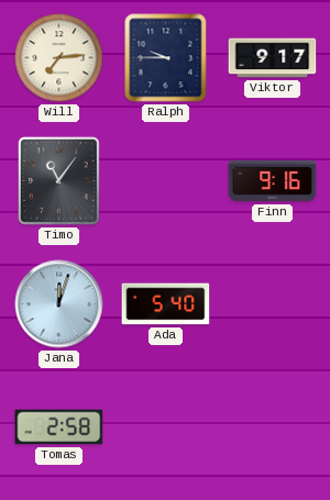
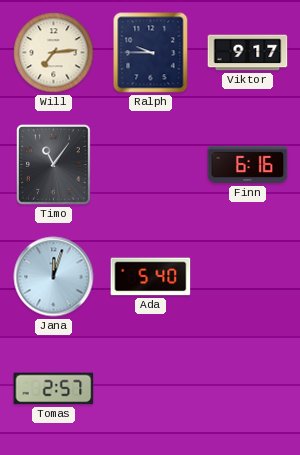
Finn: 9:16 -> 6:16 (248, 165)
Tomas: 2:58 -> 2:57 (54, 389)
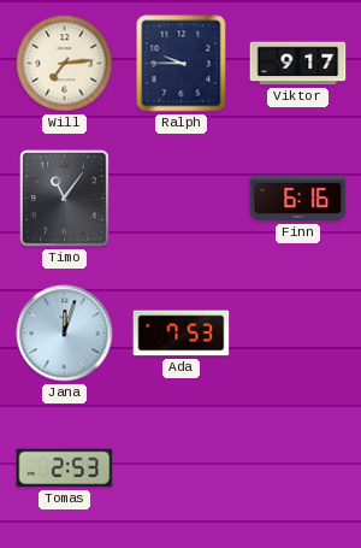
Ada: 5:40 -> 7:53 (182, 334)
Tomas: 2:57 -> 2:53 (65, 469)
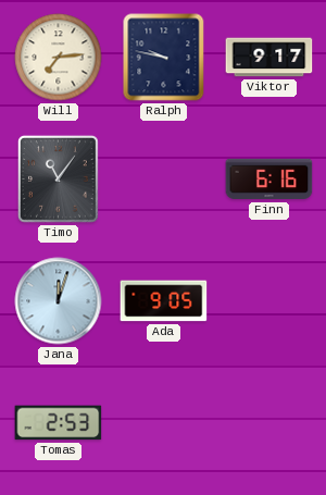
Ralph: 9:45 -> 9:47 (164, 58)
Ada: 7:53 -> 9:05 (164, 301)
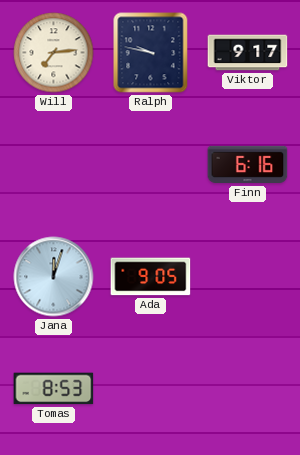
Timo: 11:06 -> none (59, 180)
Tomas: 2:53 -> 8:53 (54, 389)
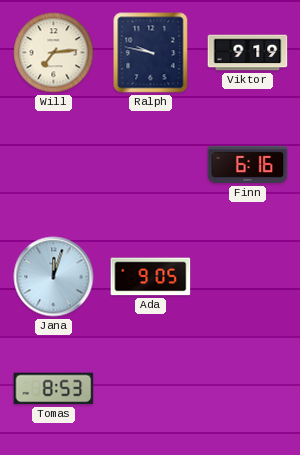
Viktor: 9:17 -> 9:19 (248, 53)
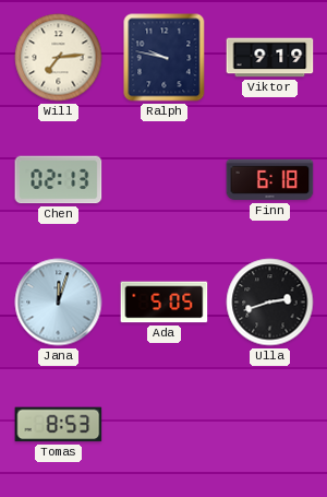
Chen: none -> 02:13 (59, 180)
Finn: 6:16 -> 6:18 (270, 180)
Ada: 9:05 -> 5:05 (165, 303)
Ulla: none -> 2:42 (270, 303)
